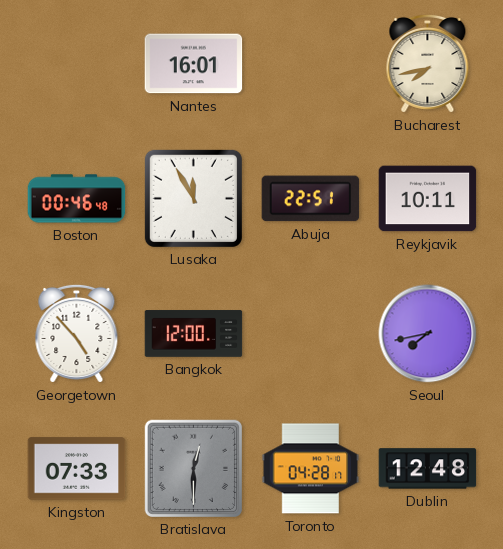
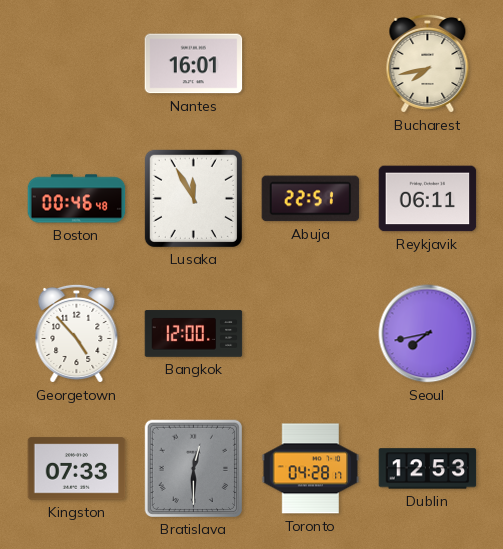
Reykjavik: 10:11 -> 06:11 (428, 199)
Dublin: 12:48 -> 12:53 (428, 469)
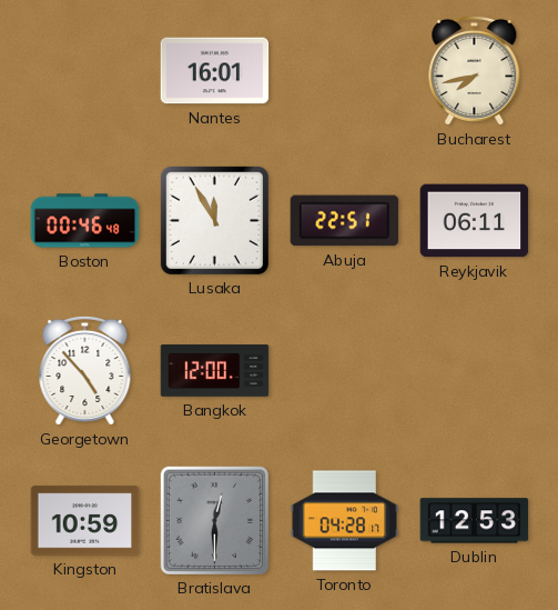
Seoul: 7:43 -> none (428, 334)
Kingston: 07:33 -> 10:59 (85, 521)
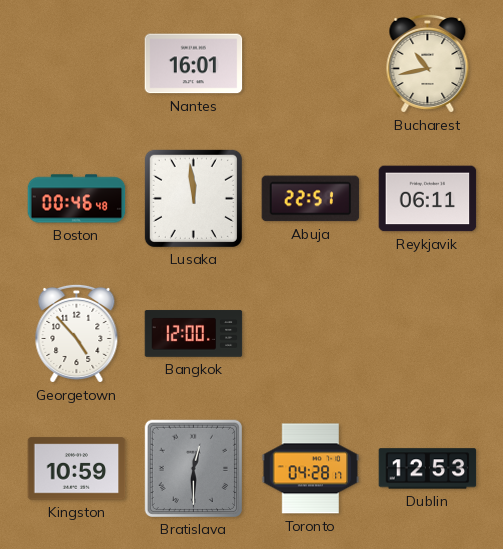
Bucharest: 7:43 -> 10:43 (428, 63)
Lusaka: 11:55 -> 11:59 (193, 198)
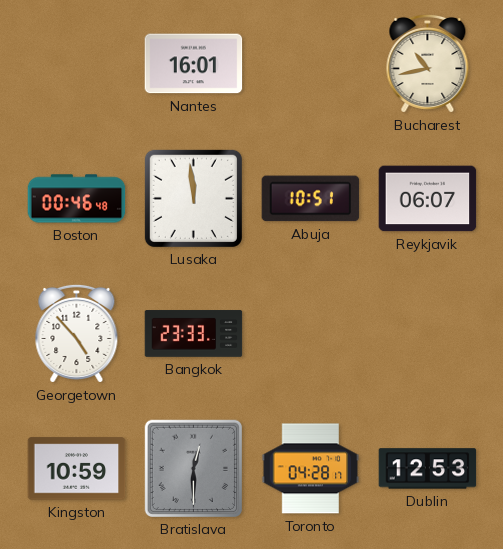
Abuja: 22:51 -> 10:51 (311, 199)
Reykjavik: 06:11 -> 06:07 (428, 199)
Bangkok: 12:00 -> 23:33 (194, 334)
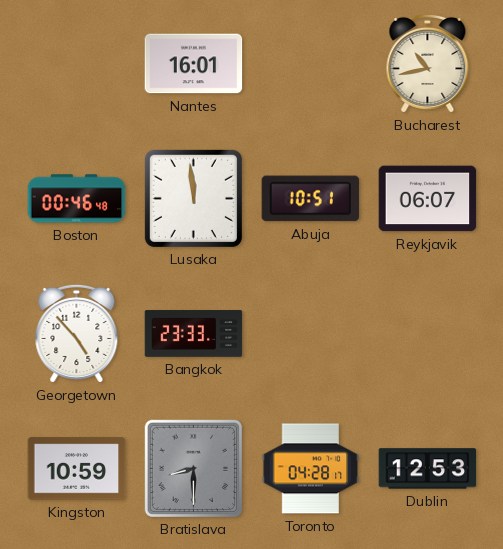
Bratislava: 12:30 -> 8:30 (193, 468)
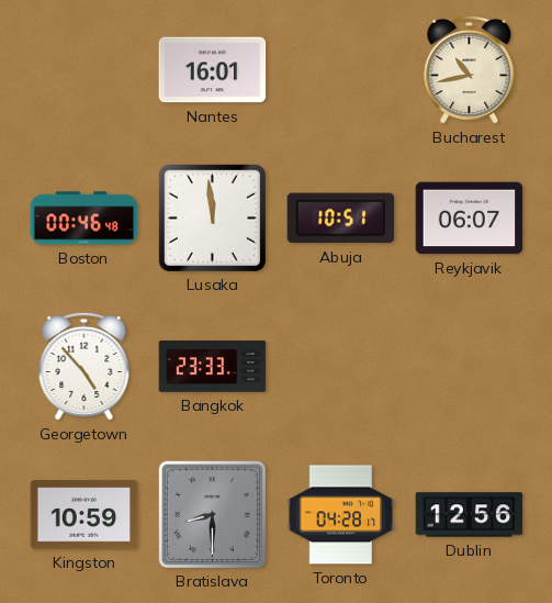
Dublin: 12:53 -> 12:56 (470, 515)
